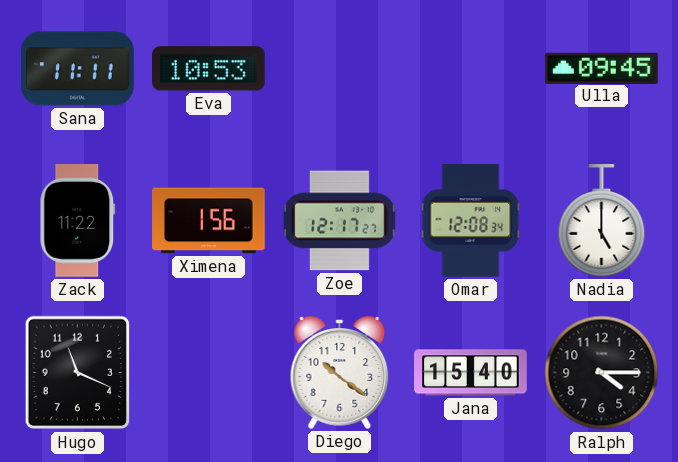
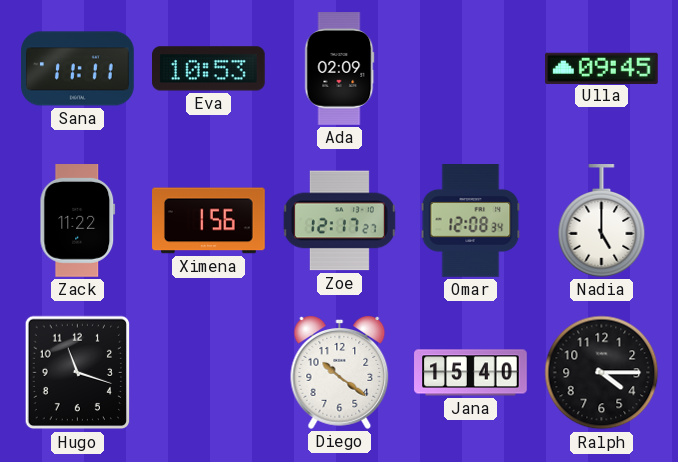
Ada: none -> 02:09 (339, 69)
Hugo: 11:19 -> 11:18 (78, 373)
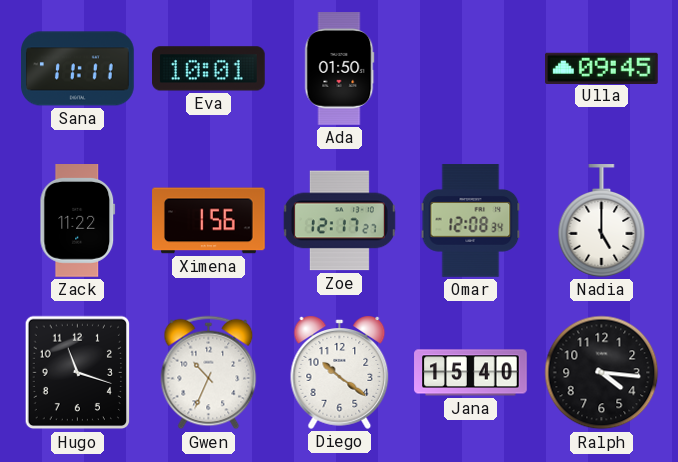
Eva: 10:53 -> 10:01 (209, 69)
Ada: 02:09 -> 01:50 (339, 69)
Gwen: none -> 10:34 (209, 373)
Ralph: 4:15 -> 4:16 (602, 373)
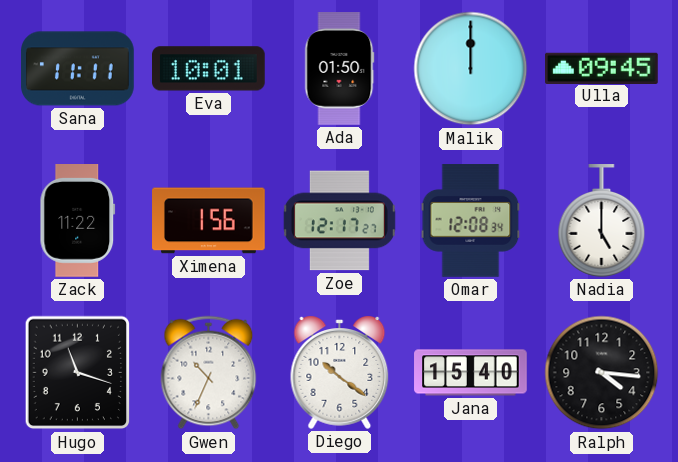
Malik: none -> 12:00 (471, 69)
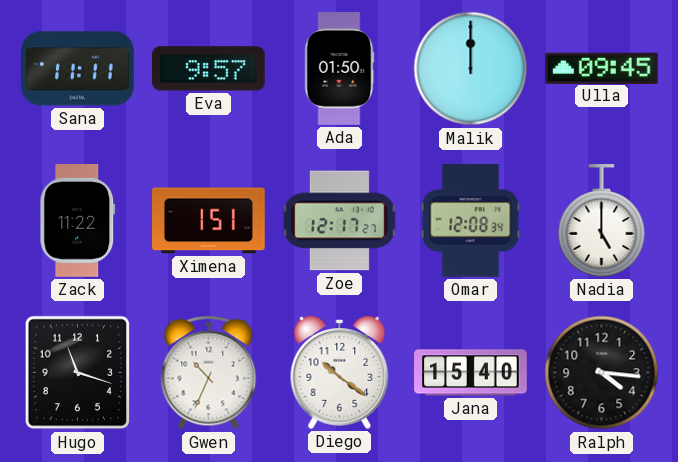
Eva: 10:01 -> 9:57 (209, 69)
Ximena: 1:56 -> 1:51 (209, 221)
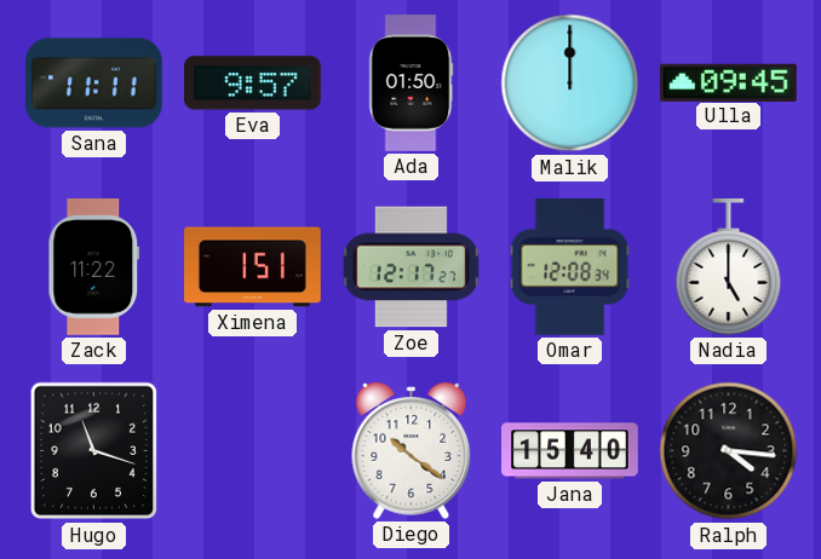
Gwen: 10:34 -> none (209, 373)
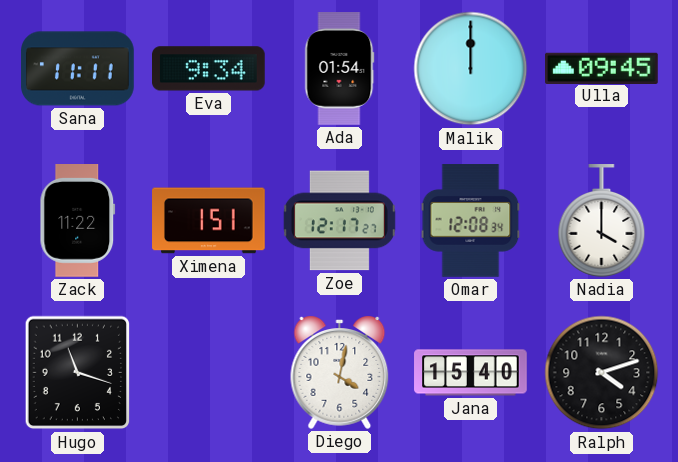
Eva: 9:57 -> 9:34 (209, 69)
Ada: 01:50 -> 01:54 (339, 69)
Nadia: 5:00 -> 4:00 (602, 221)
Diego: 10:21 -> 4:02 (340, 372)
Ralph: 4:16 -> 4:12 (602, 373)
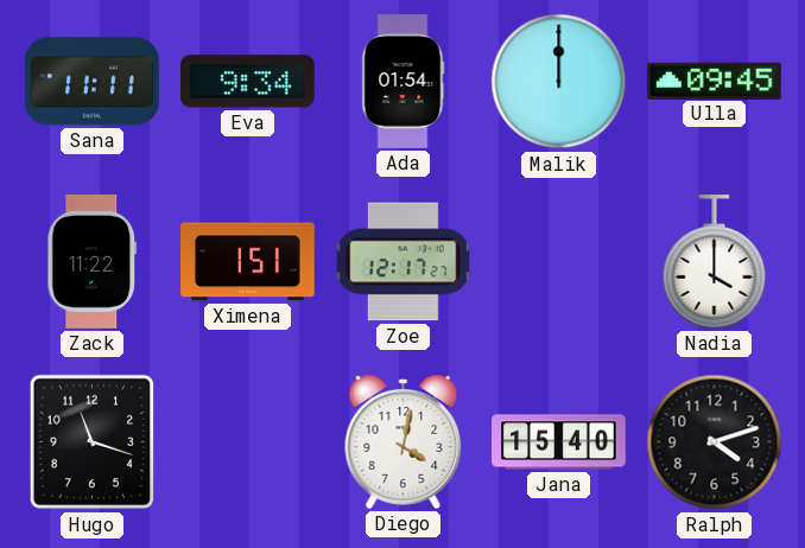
Omar: 12:08 -> none (471, 221)
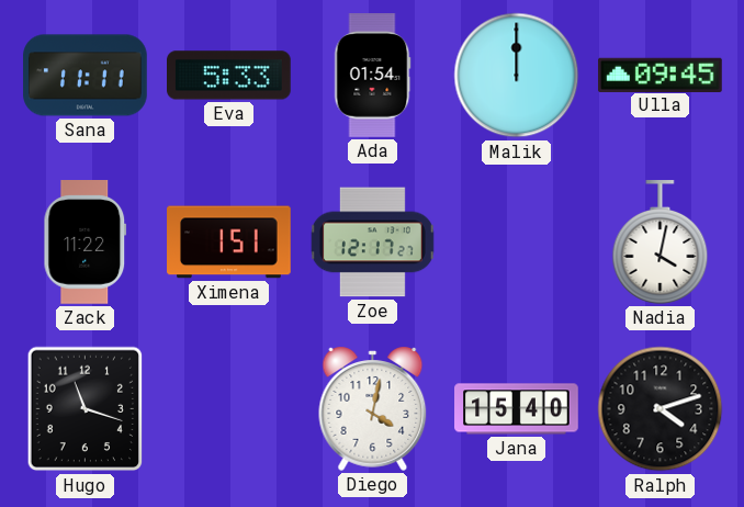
Eva: 9:34 -> 5:33 (229, 76)
Nadia: 4:00 -> 4:02 (661, 243)
